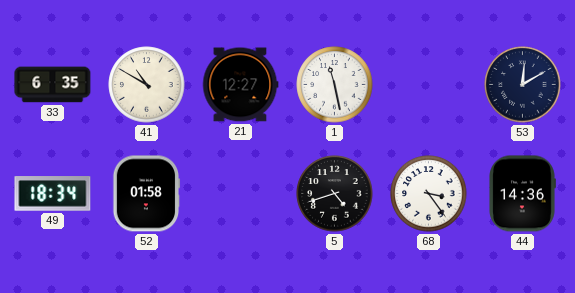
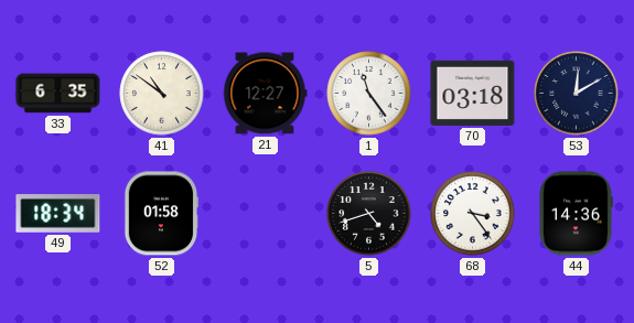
41: 10:50 -> 10:51 (162, 94)
1: 11:28 -> 11:24 (369, 94)
70: none -> 03:18 (473, 93)
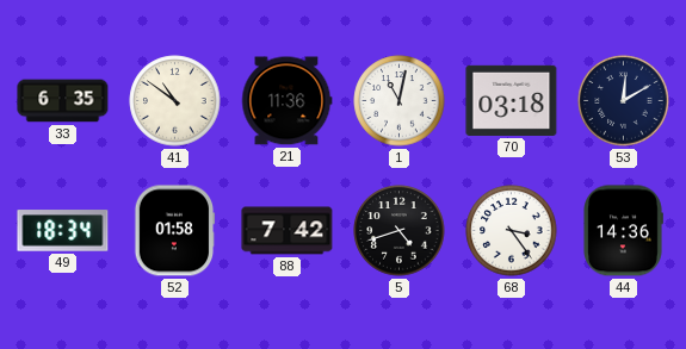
21: 12:27 -> 11:36 (286, 101)
1: 11:24 -> 11:02 (400, 101)
88: none -> 7:42 (288, 231)
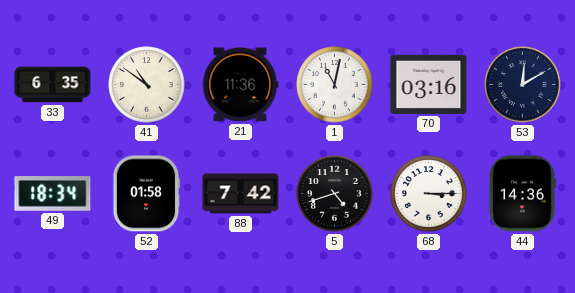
70: 03:18 -> 03:16 (429, 84)
68: 3:24 -> 3:15 (429, 194)
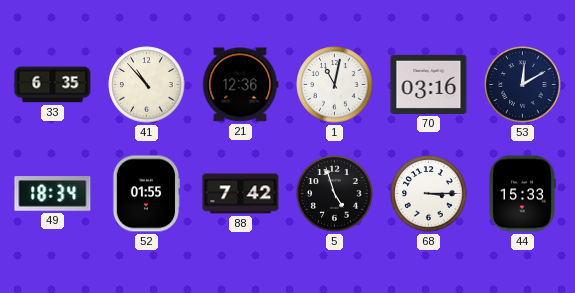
41: 10:51 -> 10:53 (147, 85)
21: 11:36 -> 12:36 (240, 85)
52: 01:58 -> 01:55 (146, 194)
5: 4:42 -> 4:57 (335, 194)
44: 14:36 -> 15:33 (522, 194)
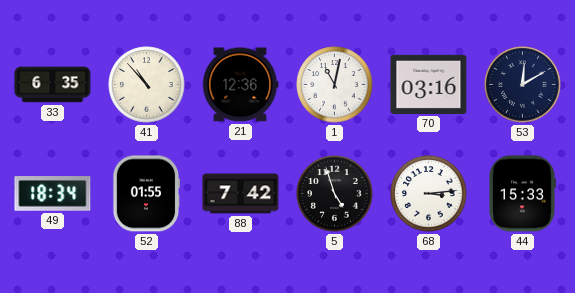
68: 3:15 -> 3:14 (429, 194)
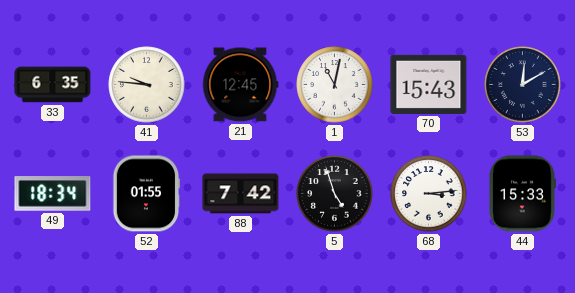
41: 10:53 -> 9:46 (147, 85)
21: 12:36 -> 12:45 (240, 85)
70: 03:16 -> 15:43 (429, 84)
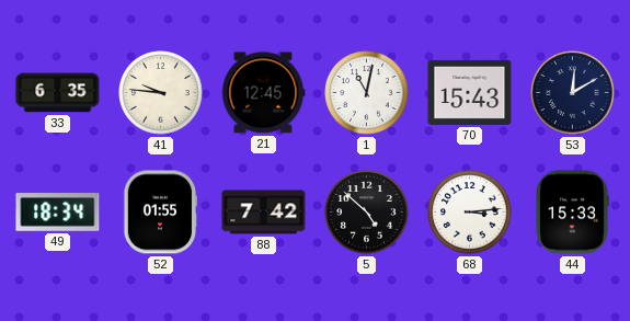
5: 4:57 -> 4:52 (367, 213)
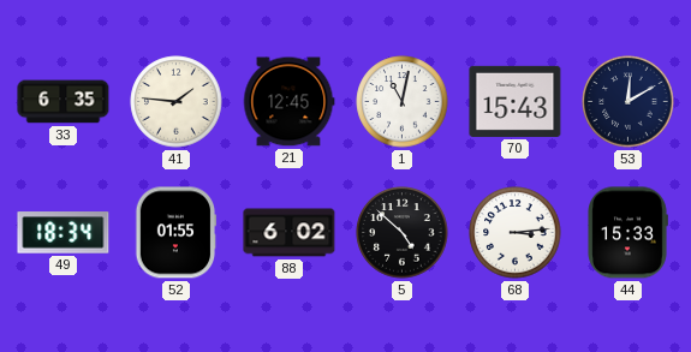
41: 9:46 -> 1:46 (177, 102)
88: 7:42 -> 6:02 (290, 233)
